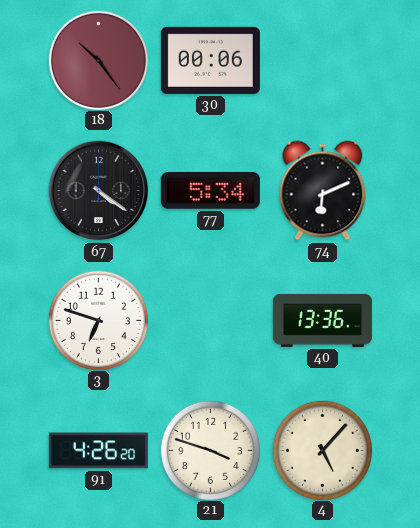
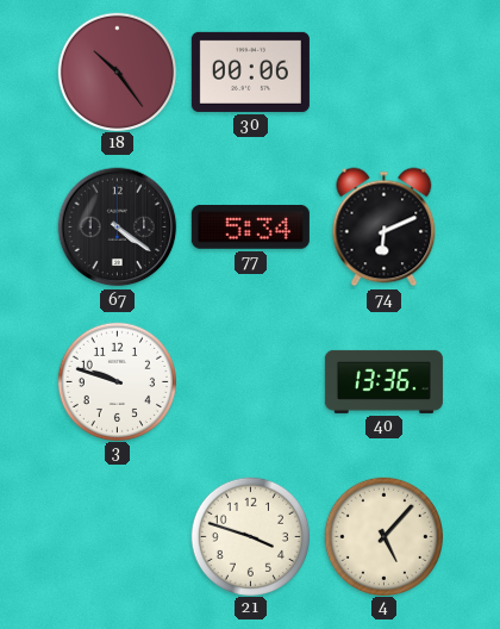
3: 6:48 -> 9:48 (117, 381)
91: 4:26 -> none (98, 451)
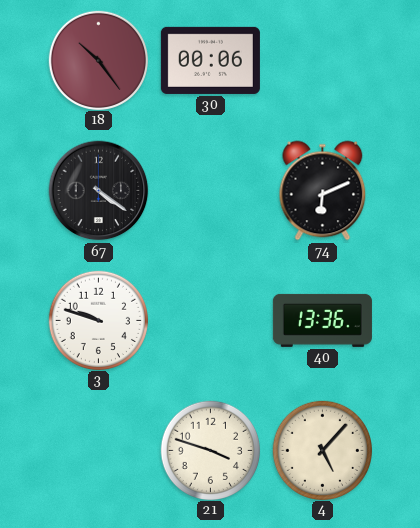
77: 5:34 -> none (250, 228)
